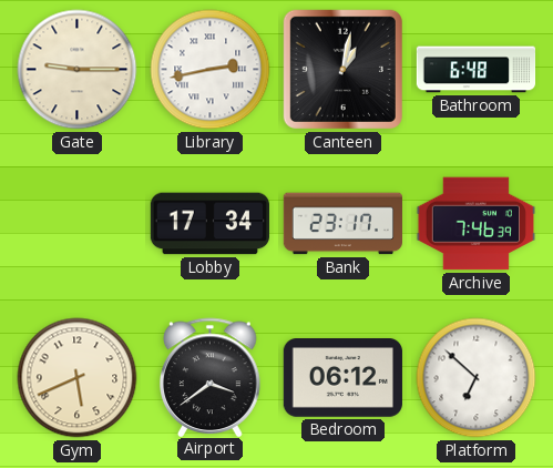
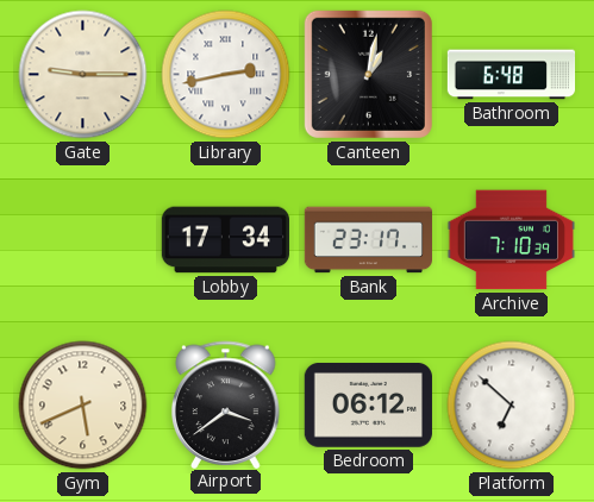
Archive: 7:46 -> 7:10 (511, 240)
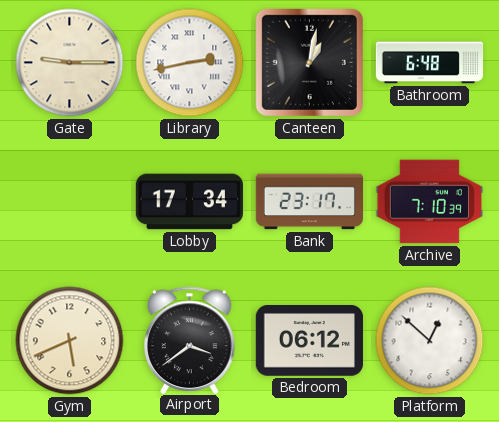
Platform: 6:52 -> 12:52 (430, 341)
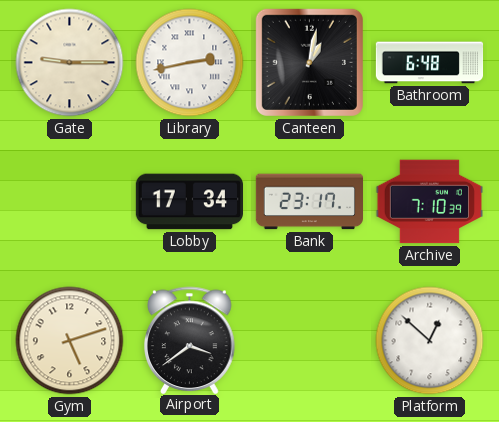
Gym: 5:41 -> 5:12 (70, 341)
Bedroom: 06:12 -> none (309, 341)
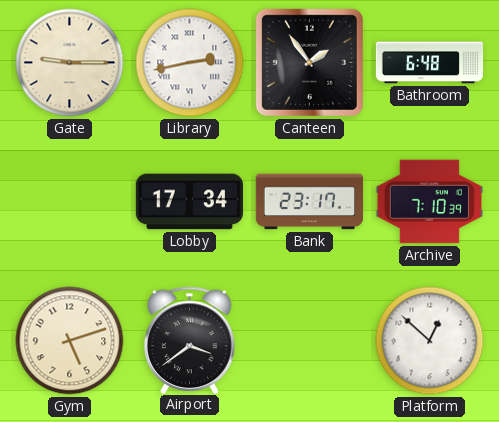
Canteen: 1:02 -> 1:54 (309, 62)
